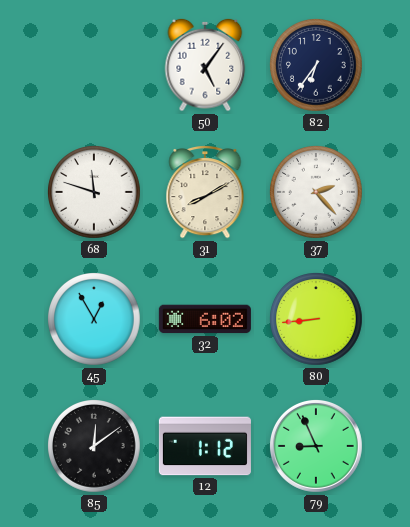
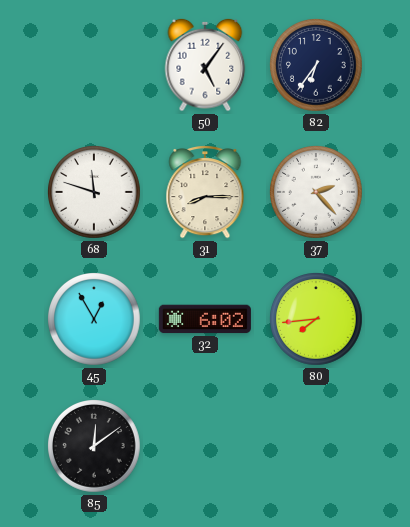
31: 8:10 -> 8:15 (205, 193)
80: 8:44 -> 7:44 (317, 320)
12: 1:12 -> none (205, 446)
79: 8:56 -> none (316, 446)
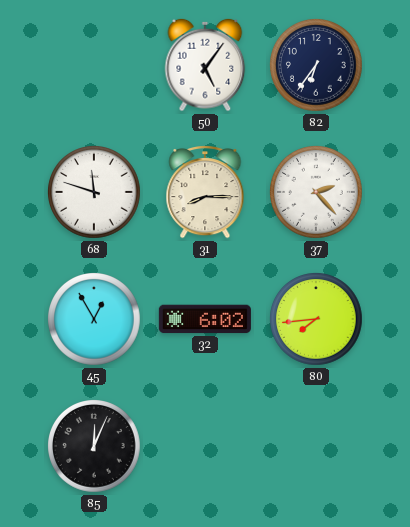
85: 12:09 -> 12:04 (95, 447)
